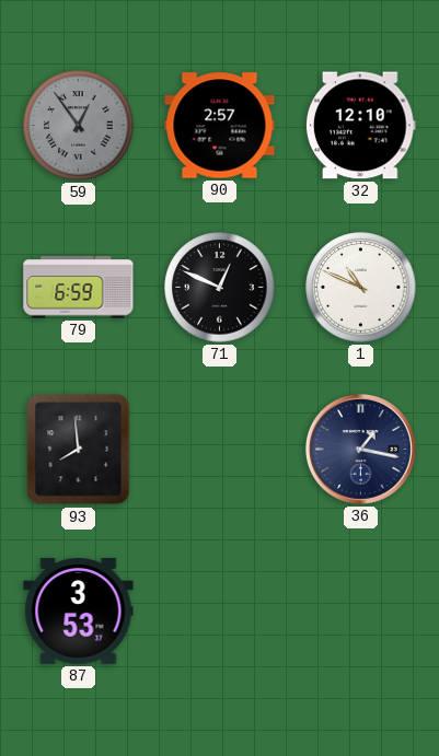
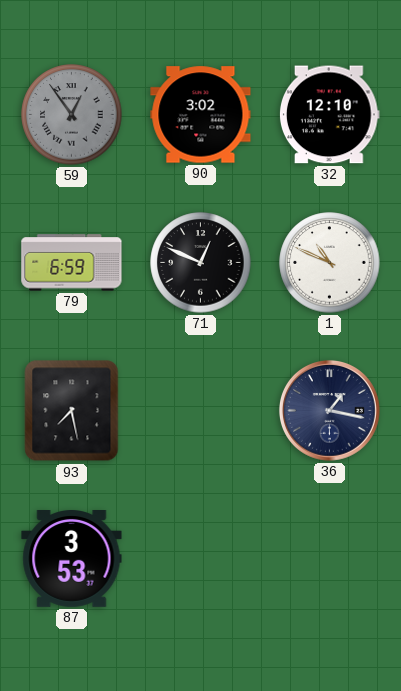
90: 2:57 -> 3:02 (201, 115)
93: 7:59 -> 7:28 (72, 411)
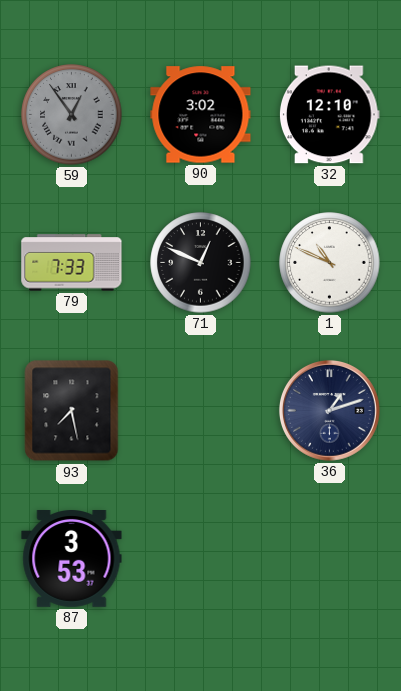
79: 6:59 -> 7:33 (72, 263)
36: 1:17 -> 1:12 (329, 410)
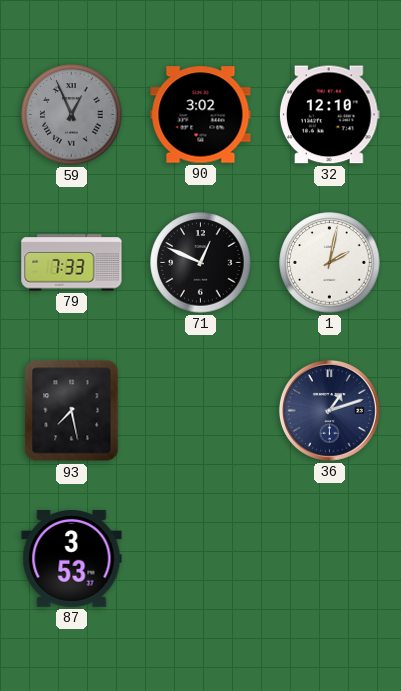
59: 12:54 -> 12:56 (72, 115)
1: 10:49 -> 2:02 (330, 263)
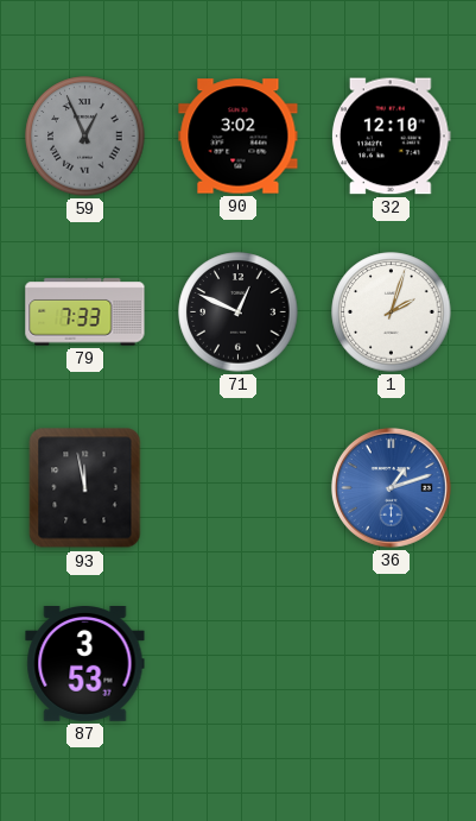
1: 2:02 -> 2:03 (392, 312)
93: 7:28 -> 11:58 (85, 488)
36 dial: navy -> blue (391, 487)
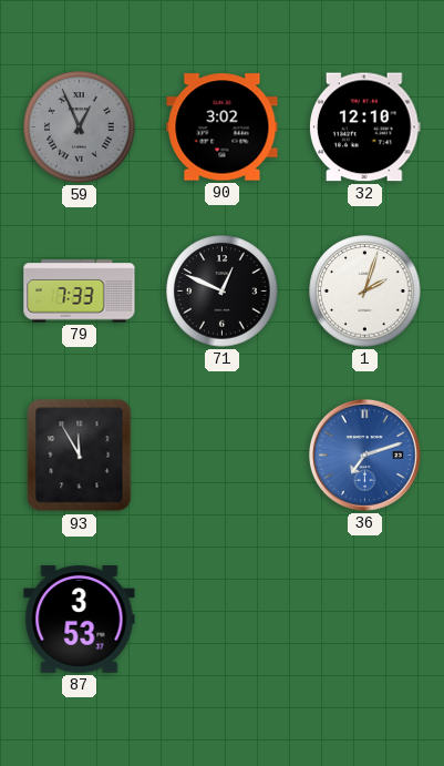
93: 11:58 -> 11:55 (80, 456)
36: 1:12 -> 7:12 (364, 455)
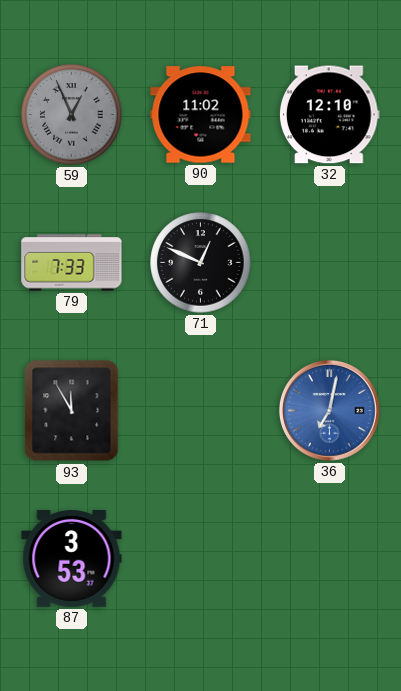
90: 3:02 -> 11:02 (201, 115)
1: 2:03 -> none (365, 292)
36: 7:12 -> 7:02 (329, 410)
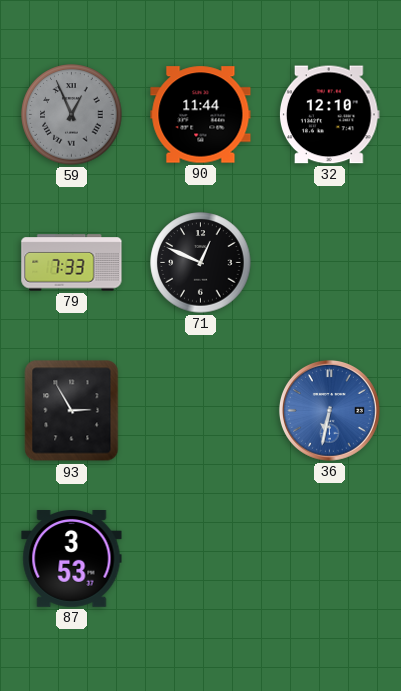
90: 11:02 -> 11:44 (201, 115)
93: 11:55 -> 2:55 (72, 411)
36: 7:02 -> 6:32 (329, 410)
